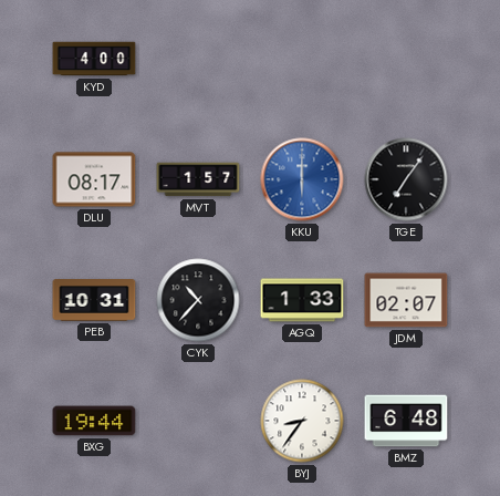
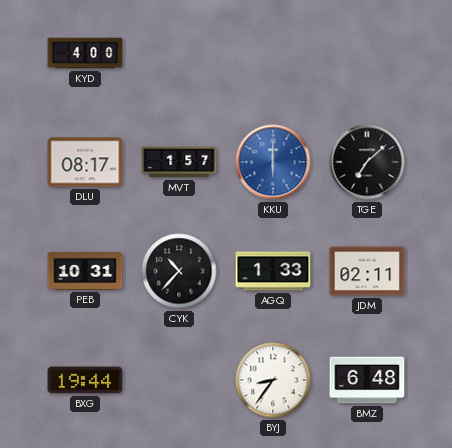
TGE: 7:06 -> 7:08 (367, 162)
JDM: 02:07 -> 02:11 (367, 271)
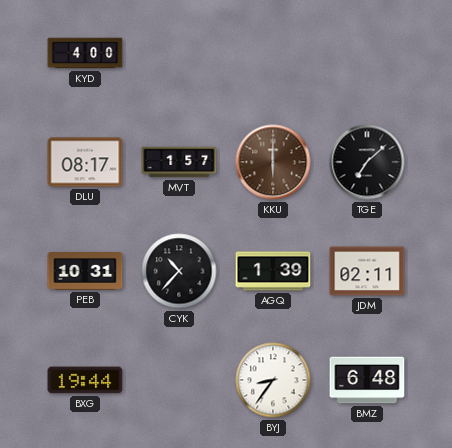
KKU dial: blue -> brown (273, 162)
AGQ: 1:33 -> 1:39 (273, 271)
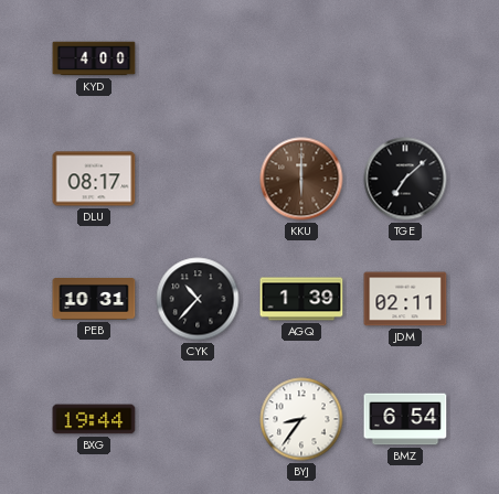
MVT: 1:57 -> none (179, 162)
BMZ: 6:48 -> 6:54 (405, 419)
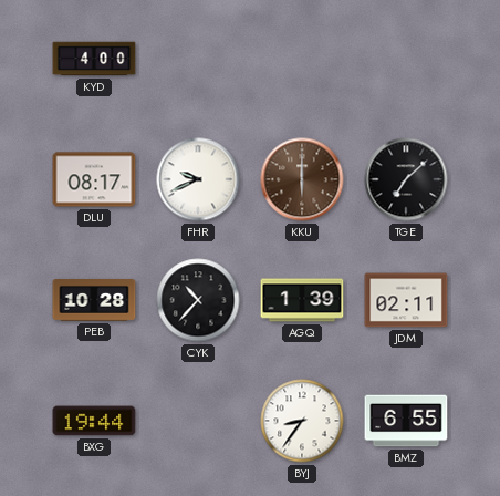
FHR: none -> 9:41 (198, 179)
PEB: 10:31 -> 10:28 (94, 301)
BMZ: 6:54 -> 6:55 (406, 421)
